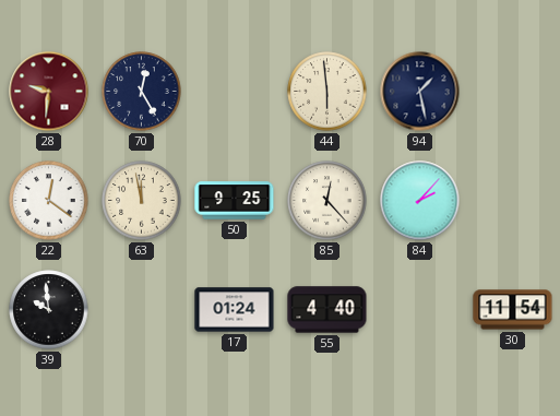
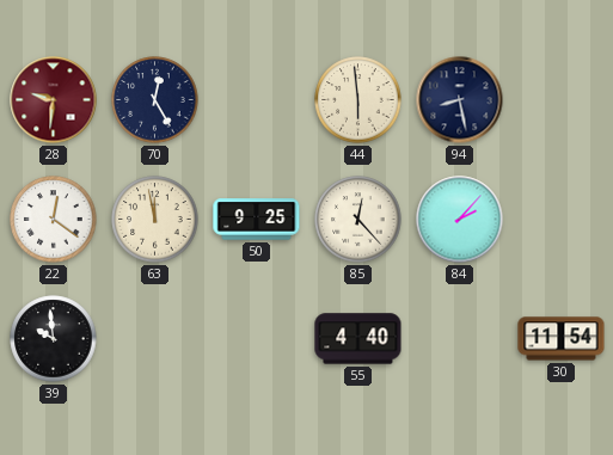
94: 1:28 -> 8:28 (460, 100)
17: 01:24 -> none (235, 310)
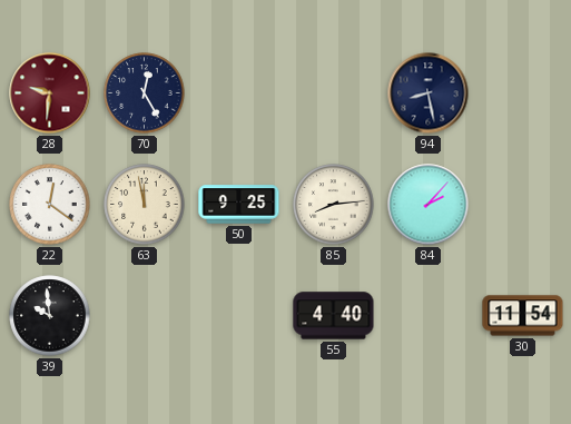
44: 5:59 -> none (358, 100)
85: 12:23 -> 8:14 (334, 205)
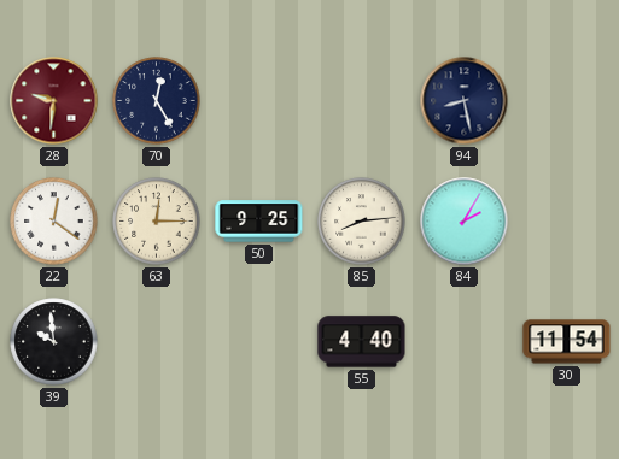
63: 11:58 -> 12:15 (157, 222)
84: 2:07 -> 2:05 (465, 222)
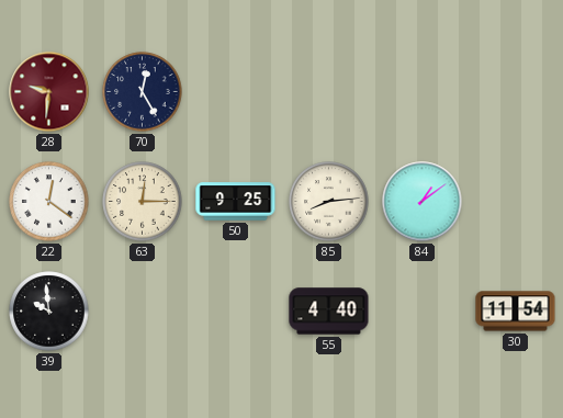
94: 8:28 -> none (465, 101)
84: 2:05 -> 1:09 (423, 202)
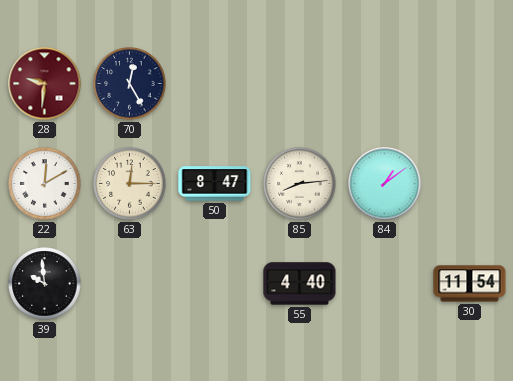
22: 12:21 -> 12:10 (45, 184)
50: 9:25 -> 8:47 (215, 184)
